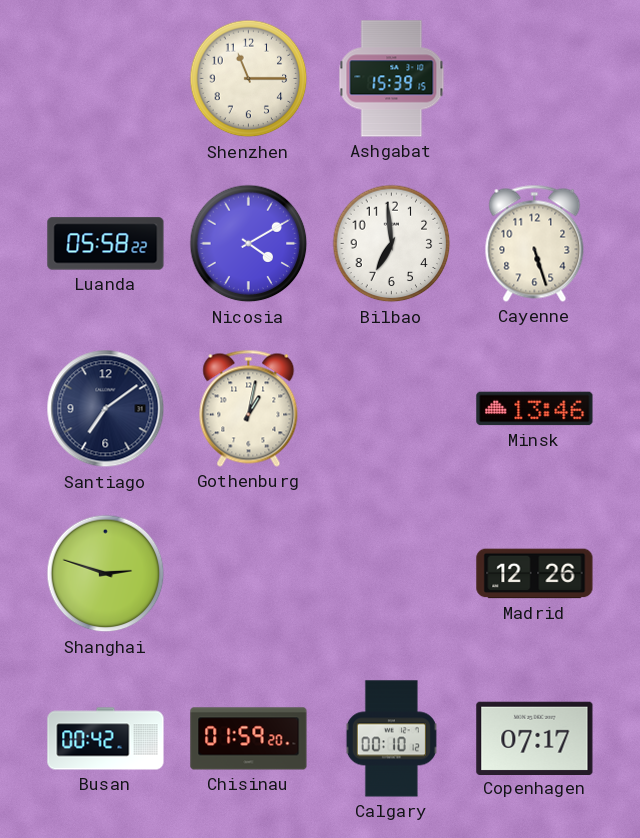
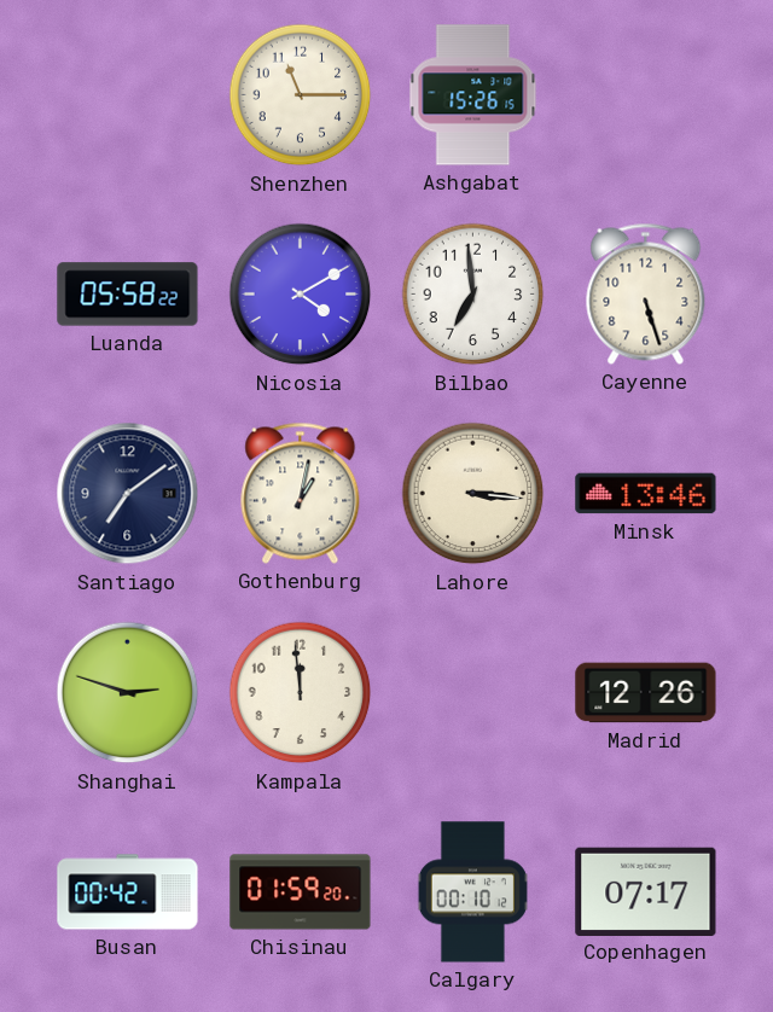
Ashgabat: 15:39 -> 15:26 (473, 95)
Lahore: none -> 3:16 (473, 494)
Kampala: none -> 11:59 (301, 693)
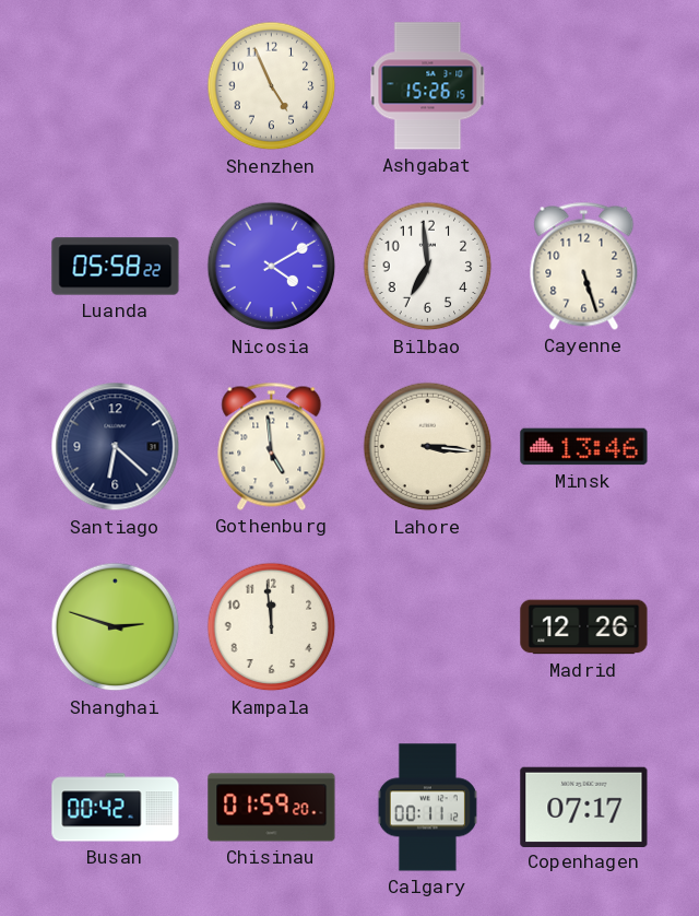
Shenzhen: 11:15 -> 4:56 (272, 86)
Santiago: 7:09 -> 6:22 (116, 447)
Gothenburg: 1:02 -> 4:59 (272, 446)
Calgary: 00:10 -> 00:11 (427, 808)
